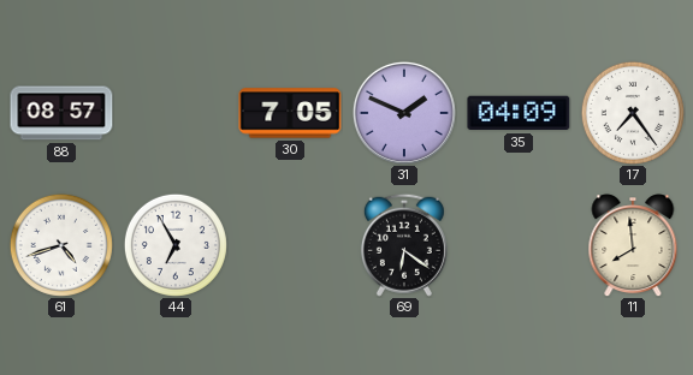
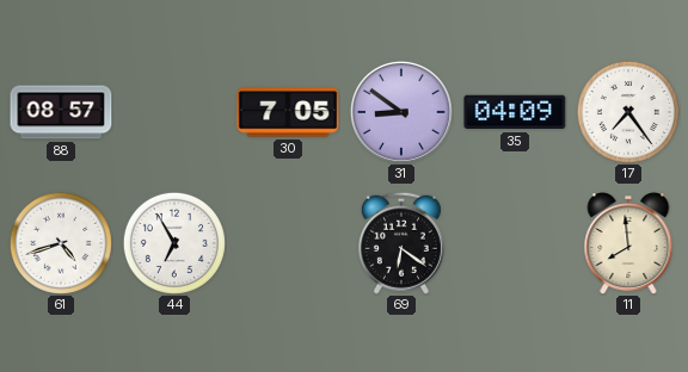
31: 1:49 -> 8:51 (401, 112)
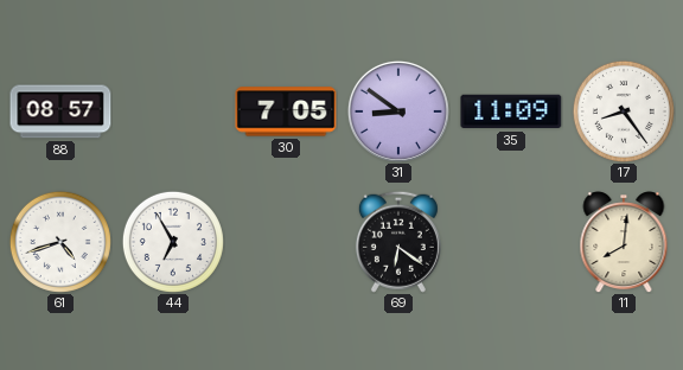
35: 04:09 -> 11:09 (511, 111)
17: 7:24 -> 8:24 (624, 111)
11: 7:59 -> 8:01 (624, 242)
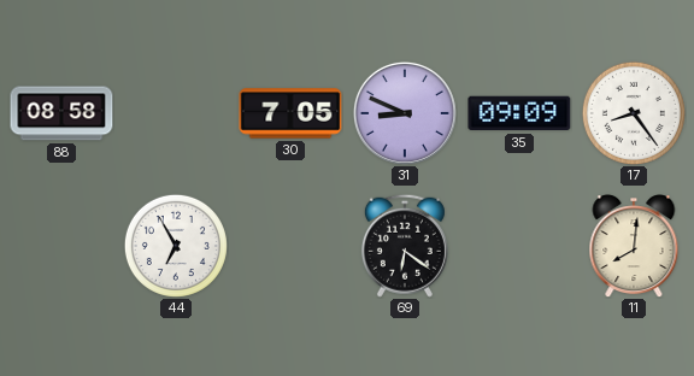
88: 08:57 -> 08:58 (61, 113)
31: 8:51 -> 8:49 (405, 113)
35: 11:09 -> 09:09 (519, 113)
61: 4:42 -> none (60, 242)
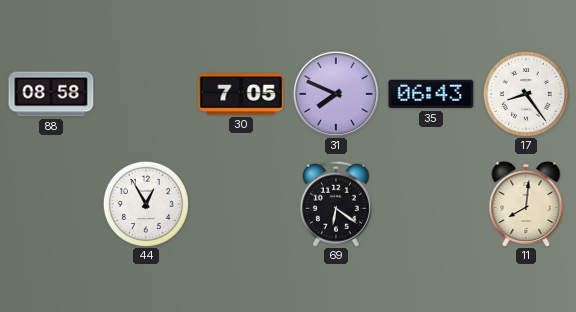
31: 8:49 -> 7:49 (336, 94)
35: 09:09 -> 06:43 (431, 94)
44: 6:55 -> 12:55 (146, 204)
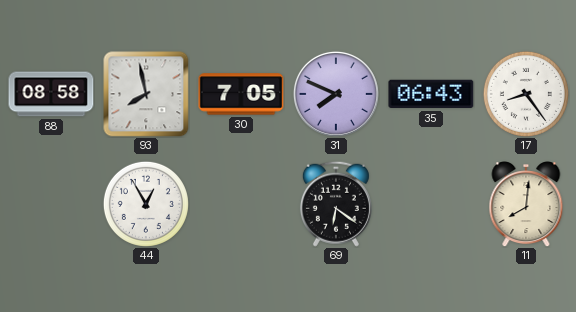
93: none -> 7:58 (146, 94)
